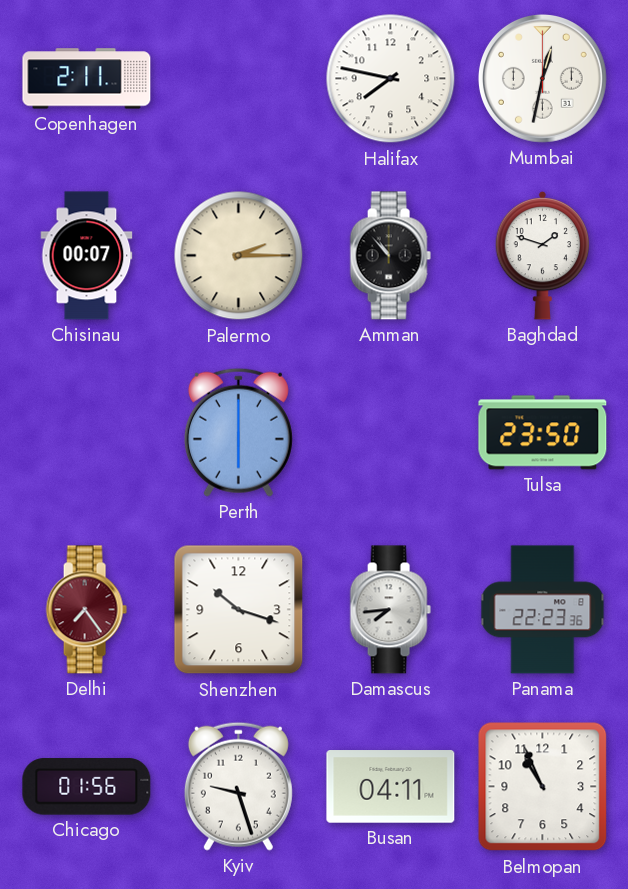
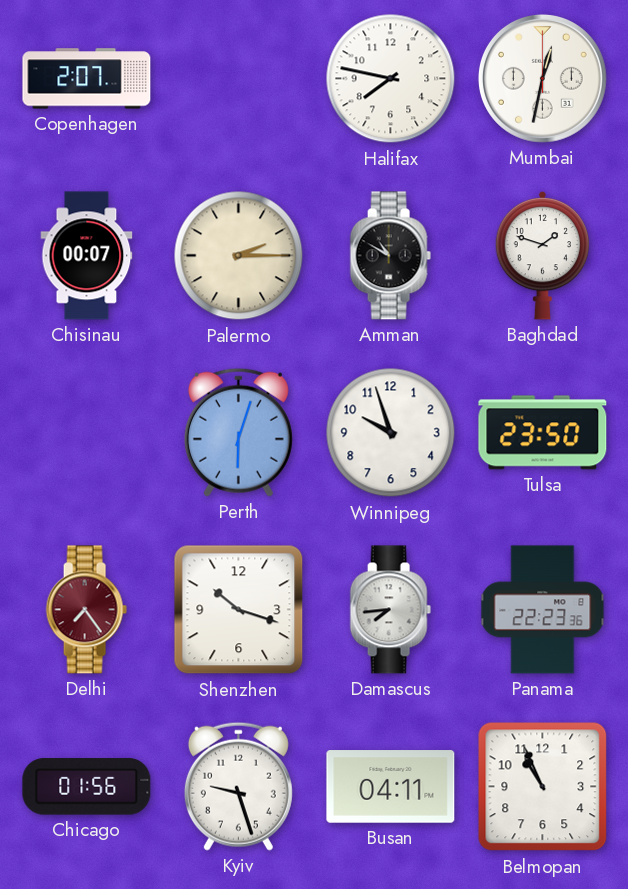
Copenhagen: 2:11 -> 2:07 (87, 79)
Amman: 10:53 -> 10:50 (390, 256)
Perth: 6:00 -> 6:03 (238, 432)
Winnipeg: none -> 9:57 (391, 433)
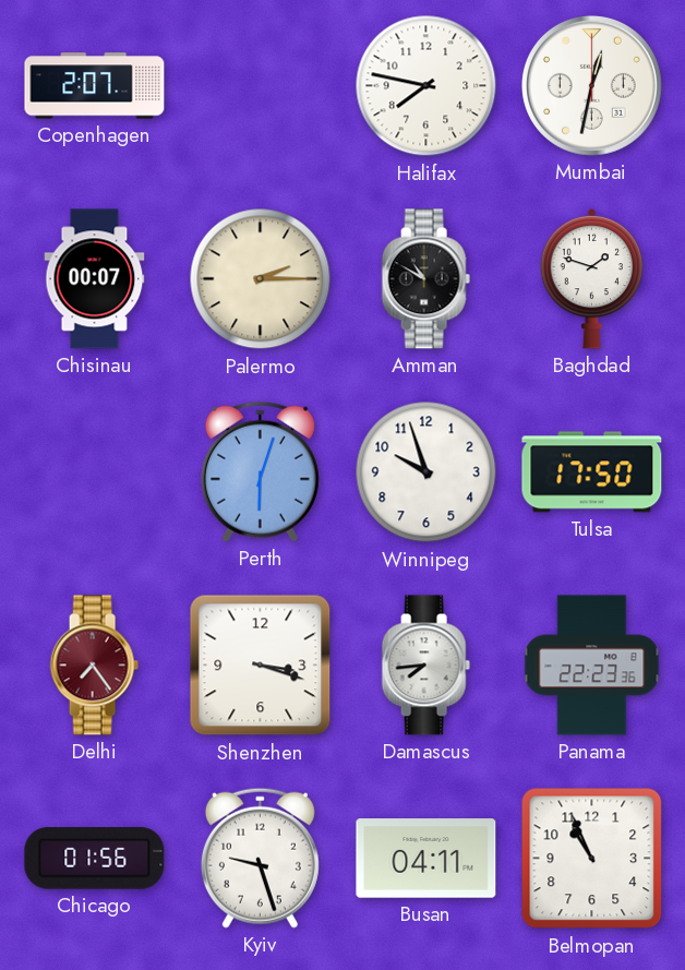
Tulsa: 23:50 -> 17:50 (592, 472)
Shenzhen: 10:18 -> 3:18 (261, 666)
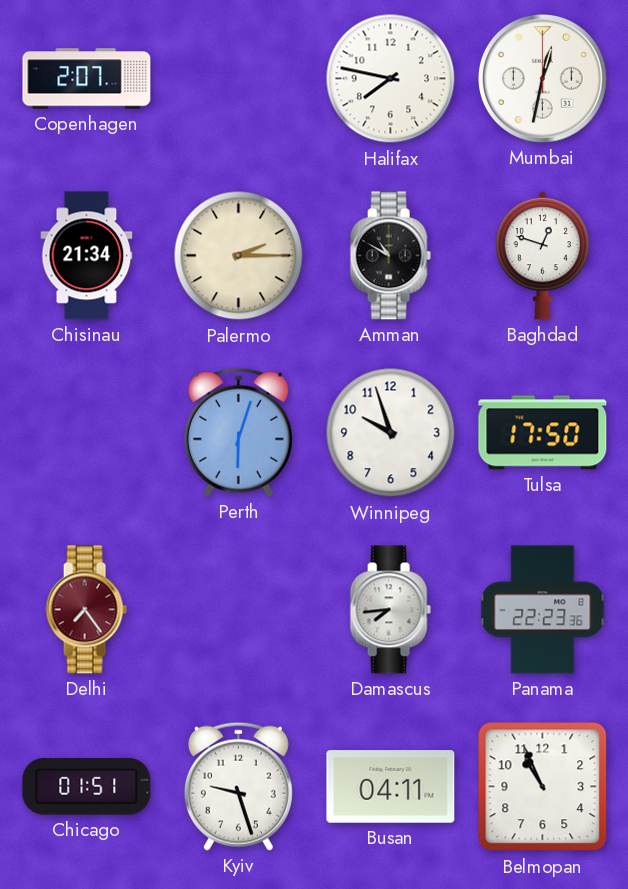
Chisinau: 00:07 -> 21:34 (87, 256)
Baghdad: 1:48 -> 12:48 (543, 255)
Shenzhen: 3:18 -> none (261, 666)
Chicago: 01:56 -> 01:51 (87, 787)
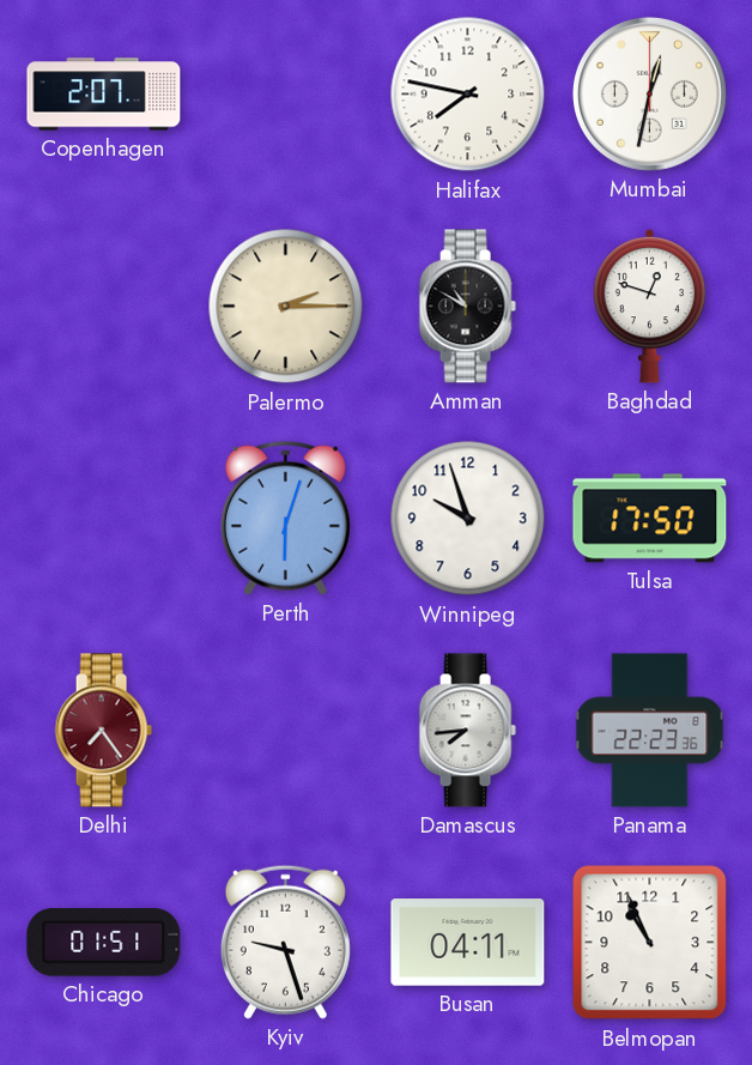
Chisinau: 21:34 -> none (87, 256)
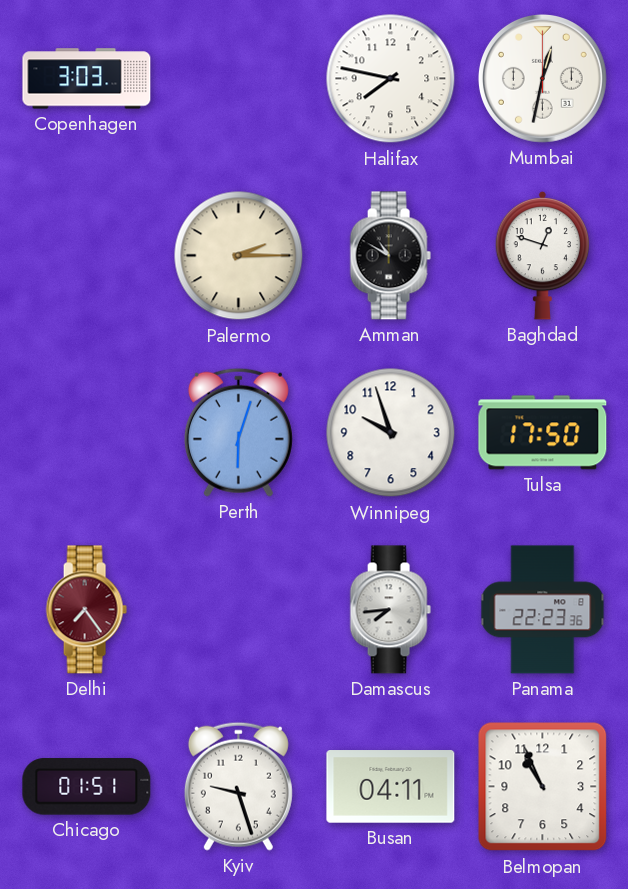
Copenhagen: 2:07 -> 3:03 (87, 79)
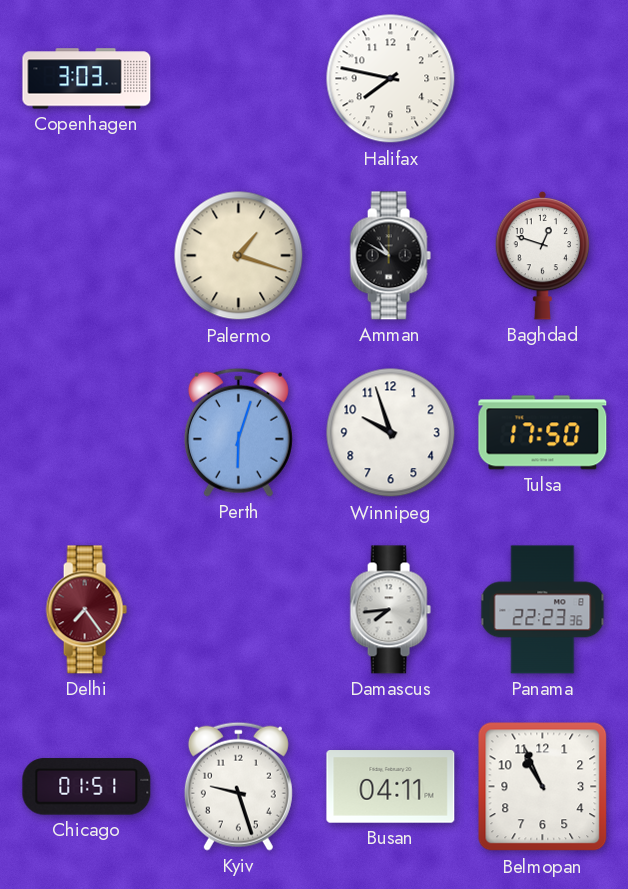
Mumbai: 12:32 -> none (542, 78)
Palermo: 2:15 -> 1:18 (239, 256)
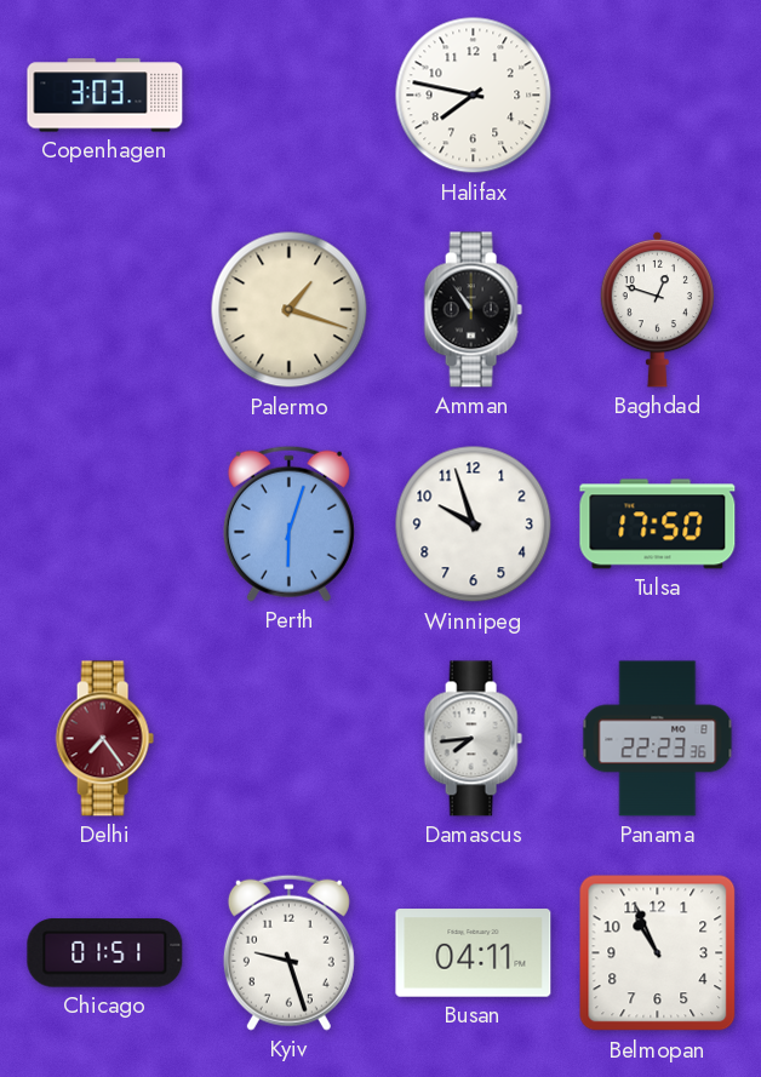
Amman: 10:50 -> 10:54 (473, 310)
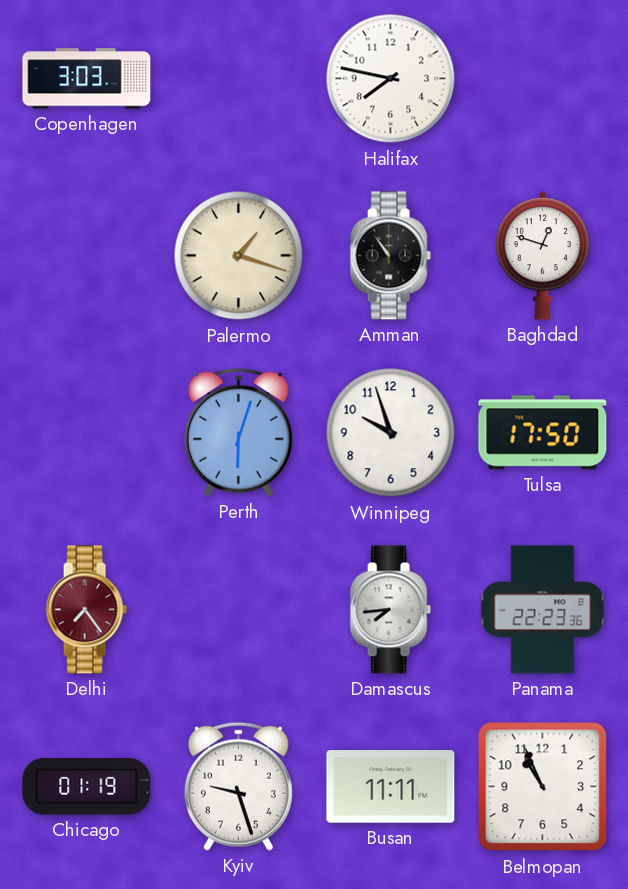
Chicago: 01:51 -> 01:19 (87, 787)
Busan: 04:11 -> 11:11 (391, 787)
